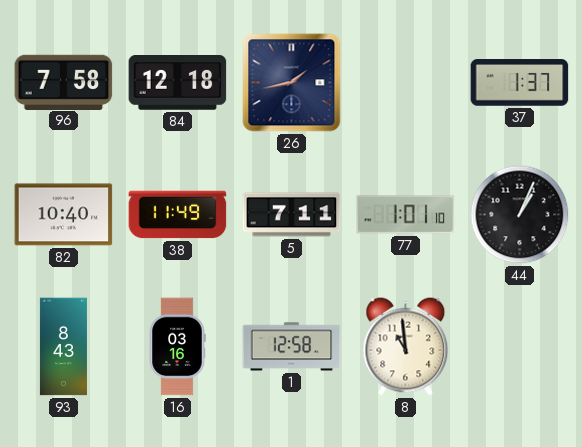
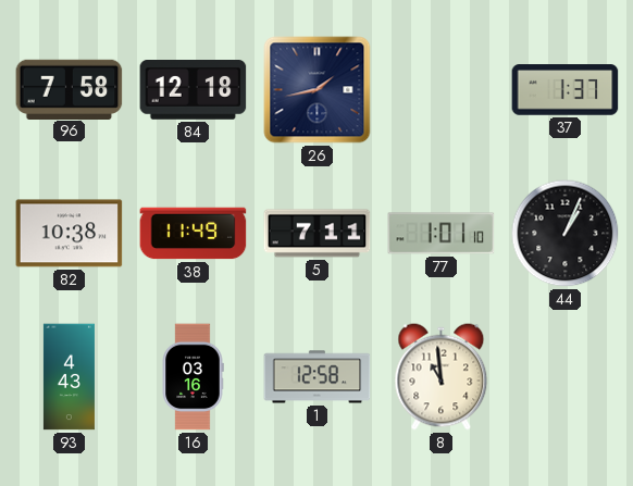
82: 10:40 -> 10:38 (70, 234)
93: 8:43 -> 4:43 (69, 377)
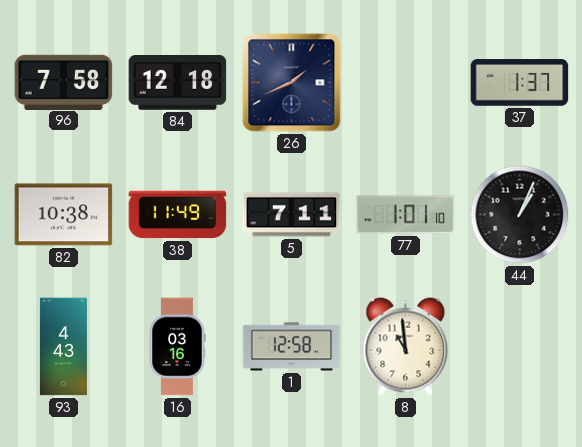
26: 1:43 -> 1:41 (292, 83)
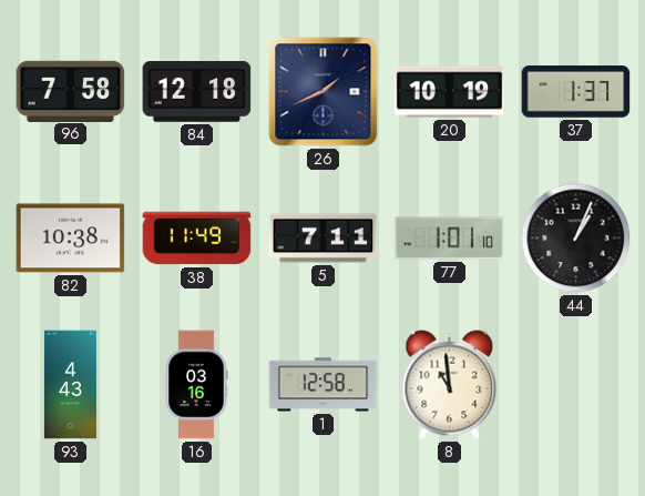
20: none -> 10:19 (450, 92)
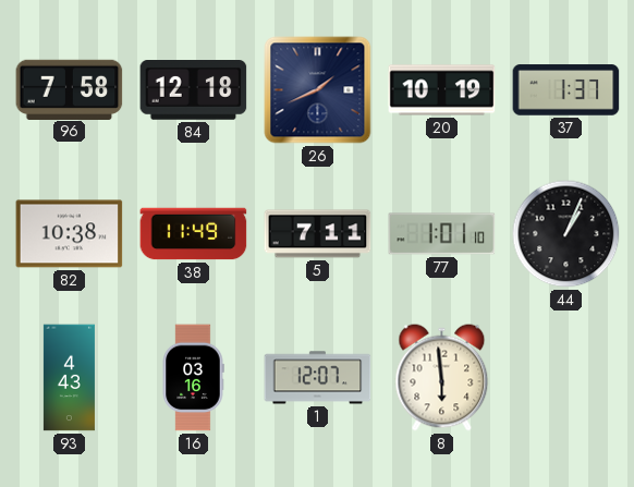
1: 12:58 -> 12:07 (318, 378)
8: 10:59 -> 5:59 (442, 378)
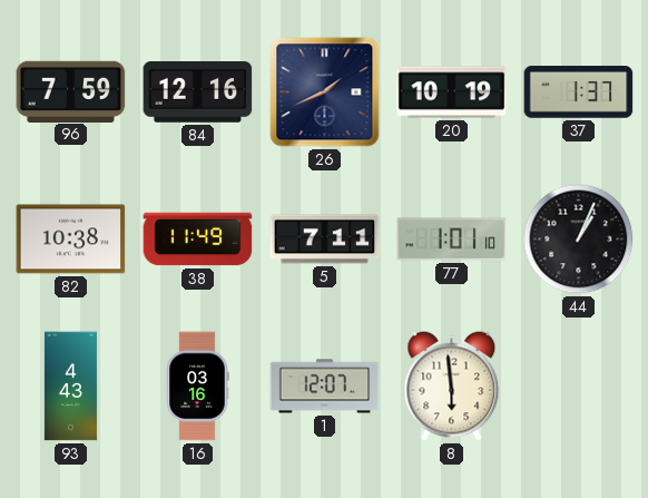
96: 7:58 -> 7:59 (71, 91)
84: 12:18 -> 12:16 (198, 92)
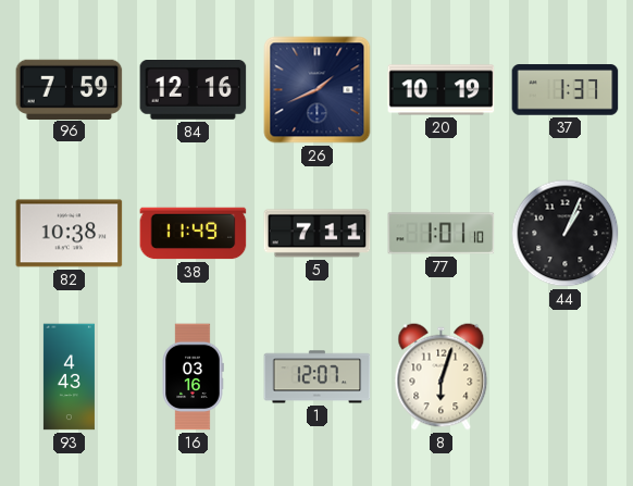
8: 5:59 -> 6:03 (442, 377)
